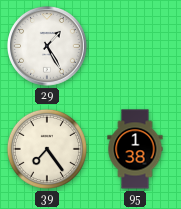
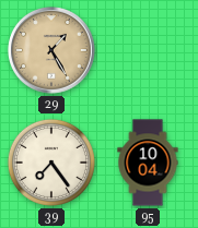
29 dial: white -> champagne (53, 51)
95: 1:38 -> 10:04 (148, 163)
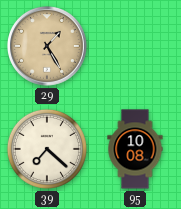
39: 7:24 -> 7:22 (47, 149)
95: 10:04 -> 10:08 (135, 149)
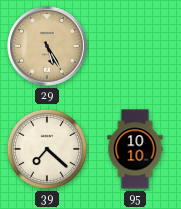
29: 1:25 -> 5:25 (48, 47)
95: 10:08 -> 10:10 (135, 149)
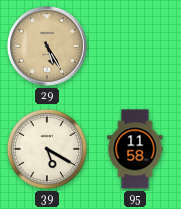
39: 7:22 -> 5:20 (47, 149)
95: 10:10 -> 11:58 (135, 149)
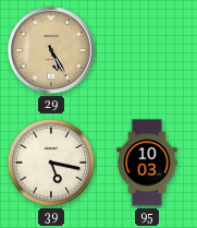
39: 5:20 -> 5:17 (51, 163)
95: 11:58 -> 10:03 (147, 163)
